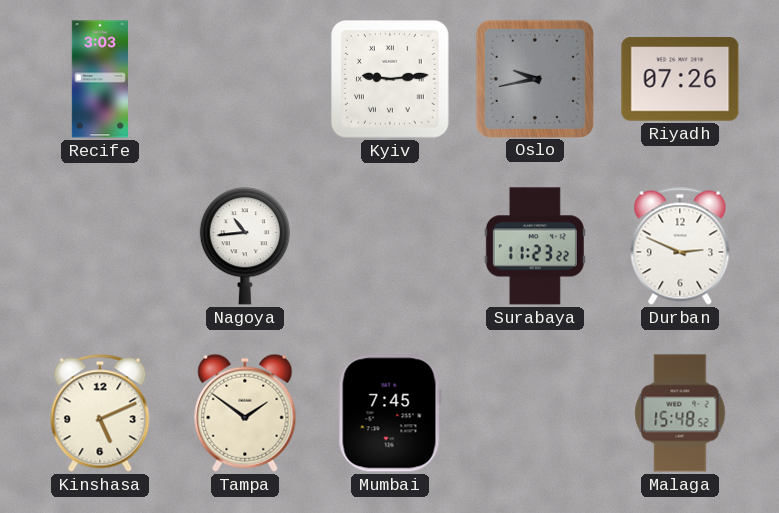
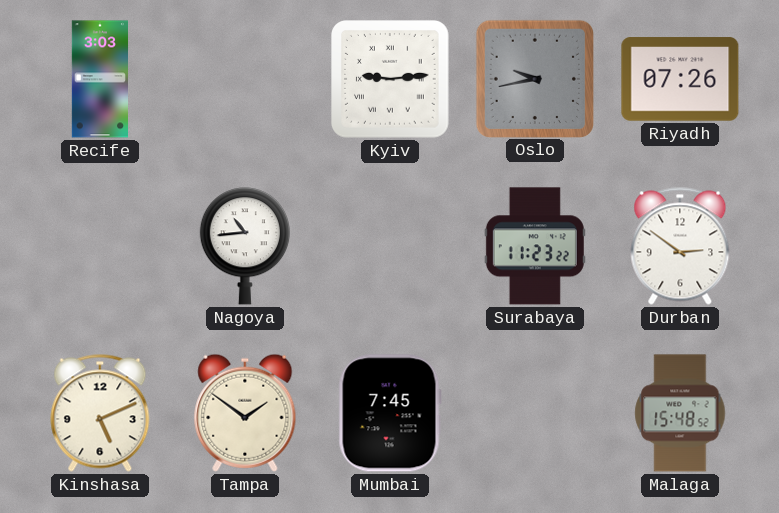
Durban: 2:49 -> 2:51 (680, 246)
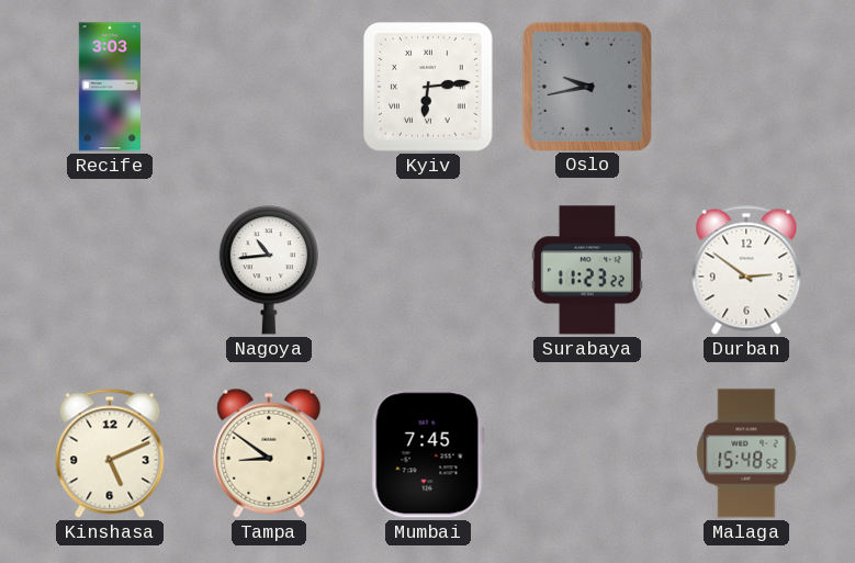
Kyiv: 9:14 -> 6:14 (429, 88)
Riyadh: 07:26 -> none (680, 79)
Tampa: 1:51 -> 8:51 (269, 453)
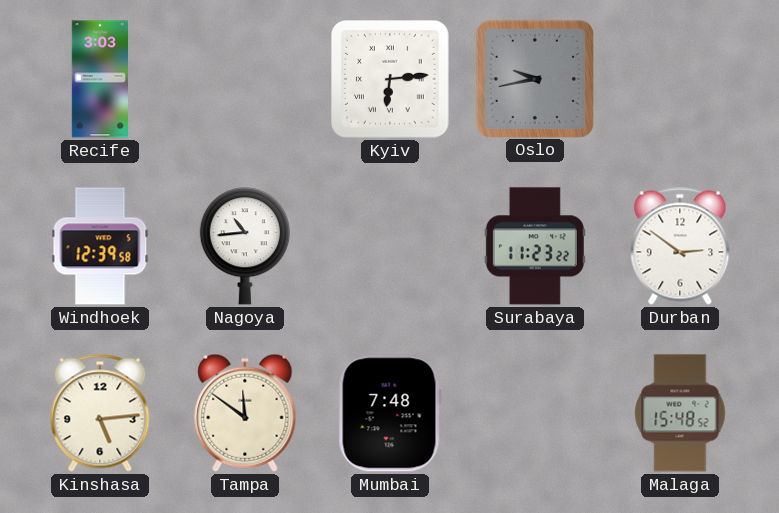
Windhoek: none -> 12:39 (100, 246)
Kinshasa: 5:11 -> 5:14 (100, 413)
Tampa: 8:51 -> 11:51 (245, 413)
Mumbai: 7:45 -> 7:48 (390, 413)
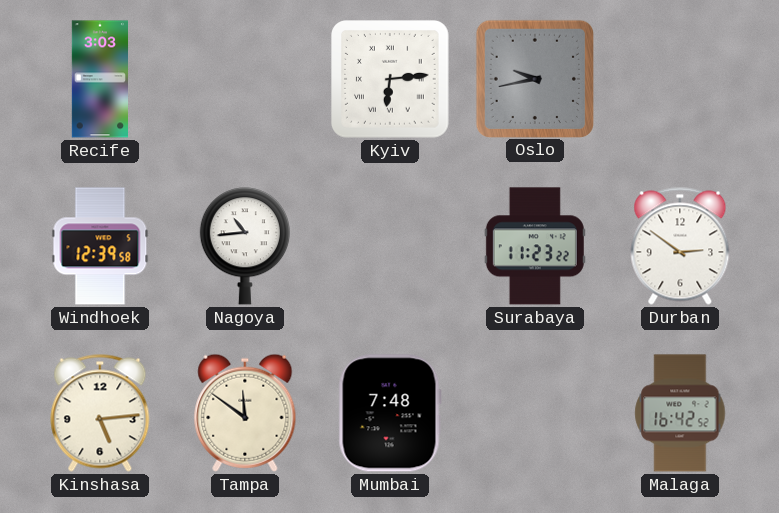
Malaga: 15:48 -> 16:42 (680, 413)
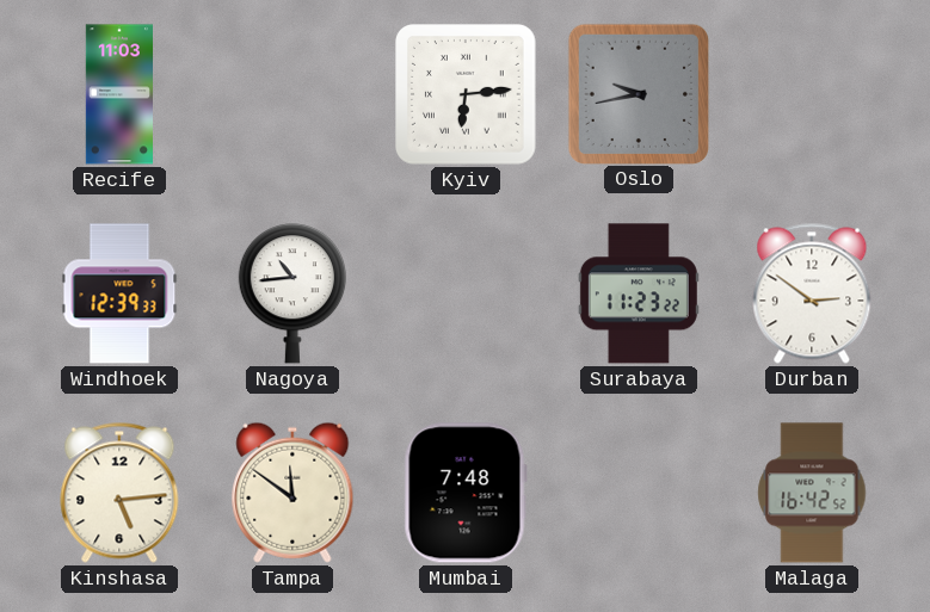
Recife: 3:03 -> 11:03 (118, 94)
Windhoek: 12:39:58 -> 12:39:33 (119, 293)
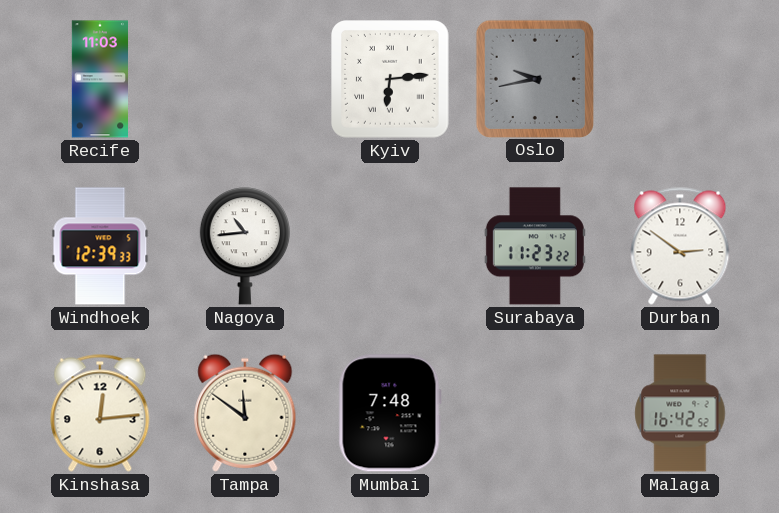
Kinshasa: 5:14 -> 12:14 (100, 413)
